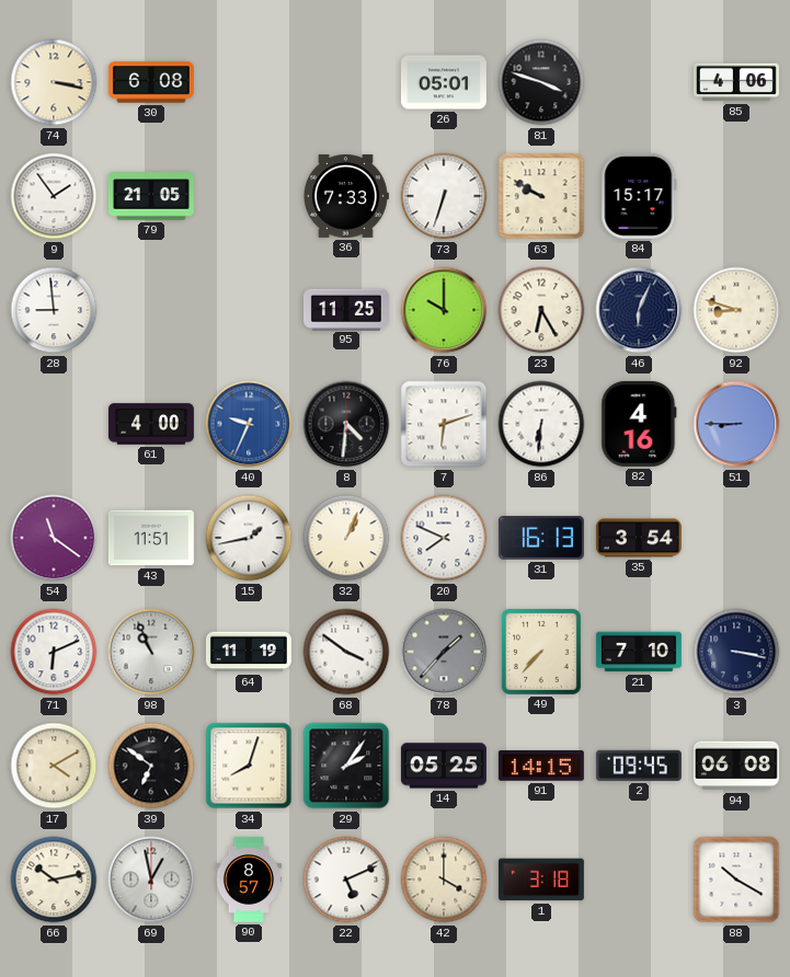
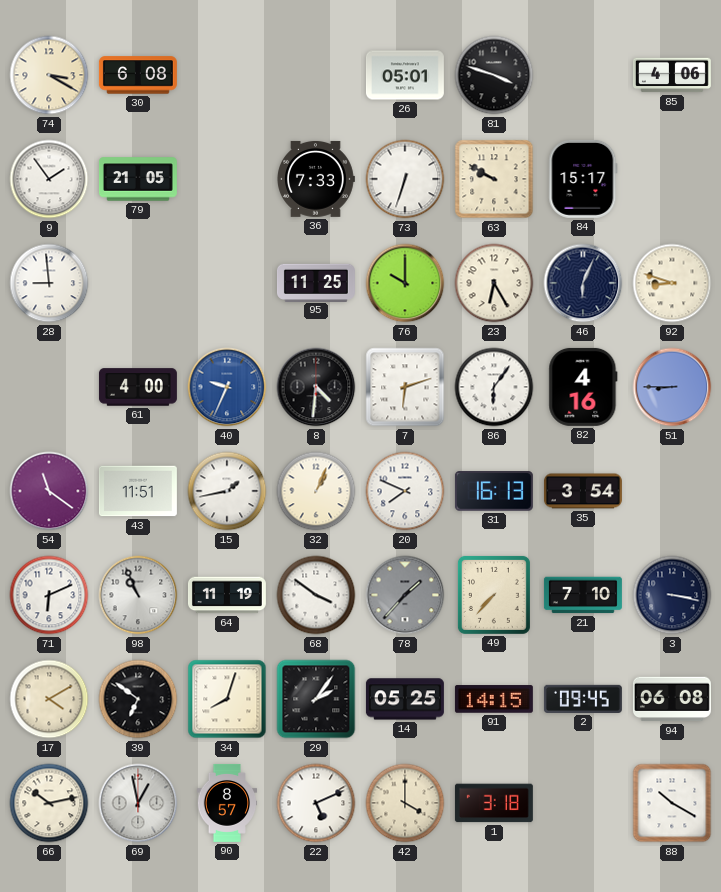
74: 3:17 -> 3:20 (49, 75)
86: 6:31 -> 6:06 (494, 387)
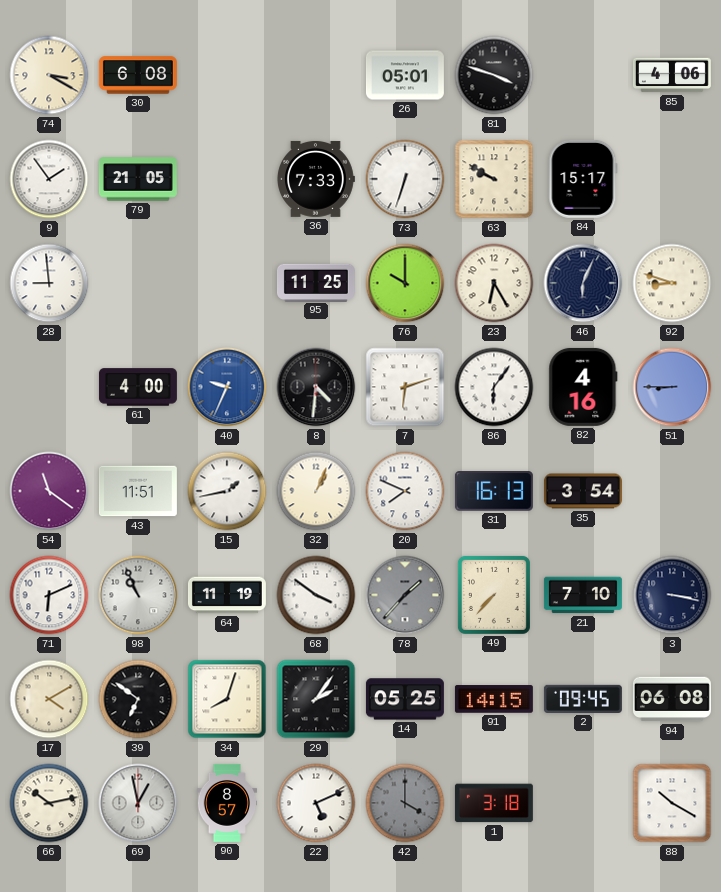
42 dial: cream -> grey (405, 803)
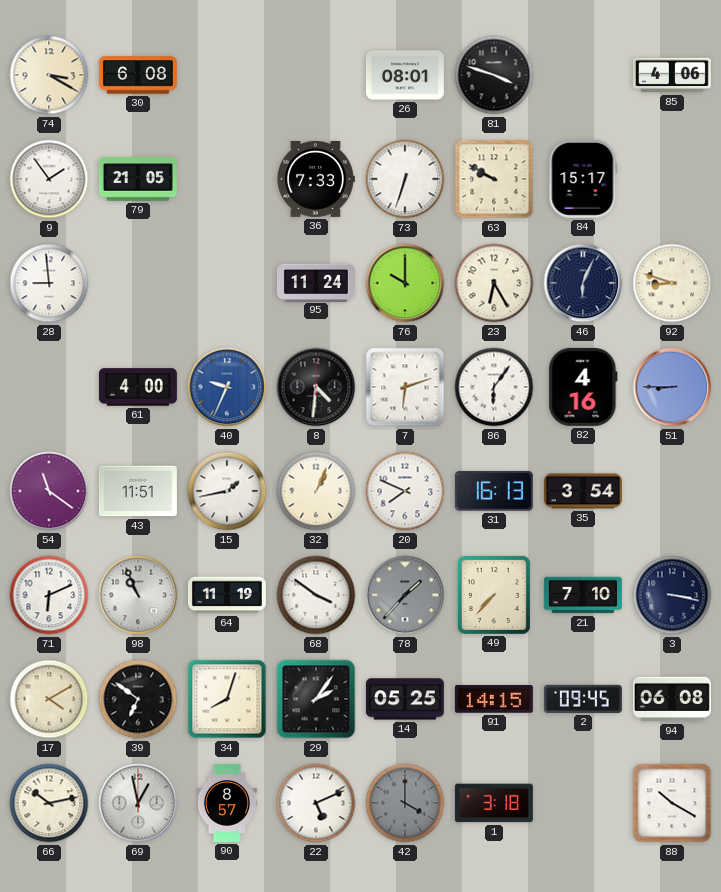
26: 05:01 -> 08:01 (405, 75)
95: 11:25 -> 11:24 (316, 282)
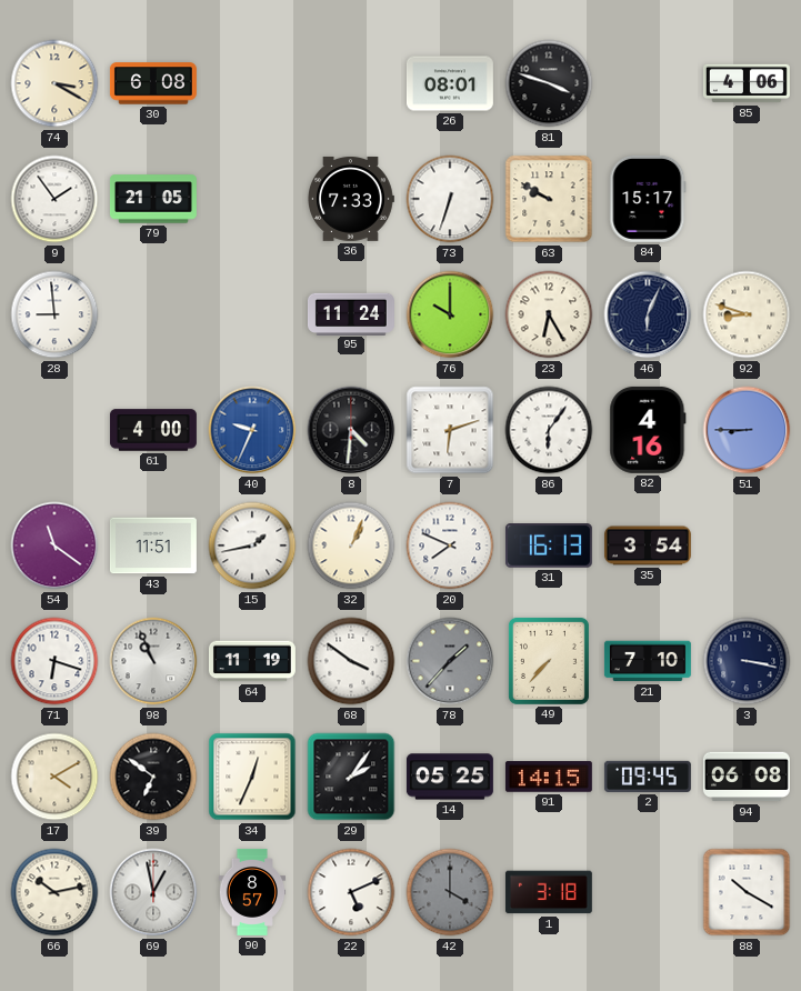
71: 6:11 -> 6:18 (54, 661)
34: 8:03 -> 12:34 (252, 777)
